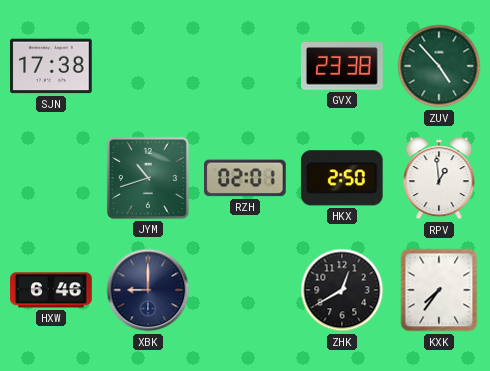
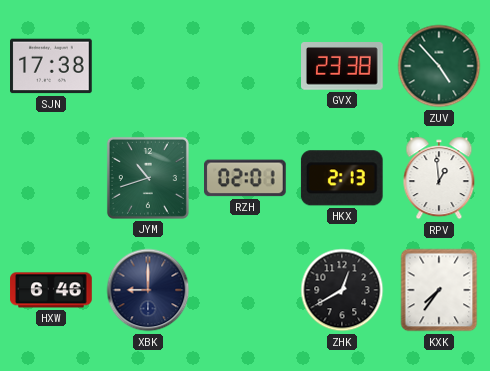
HKX: 2:50 -> 2:13 (342, 178)
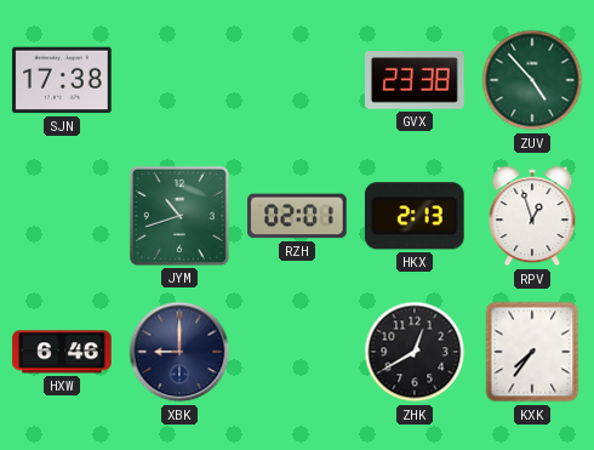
RPV: 12:59 -> 12:57 (532, 216)
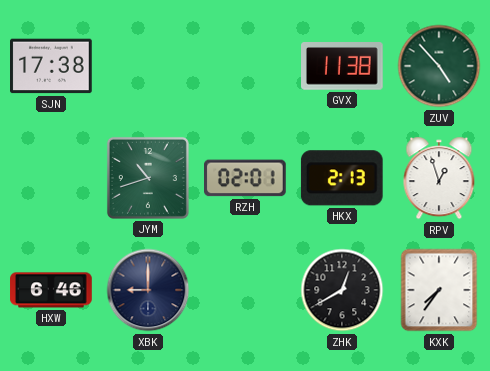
GVX: 23:38 -> 11:38 (343, 66)
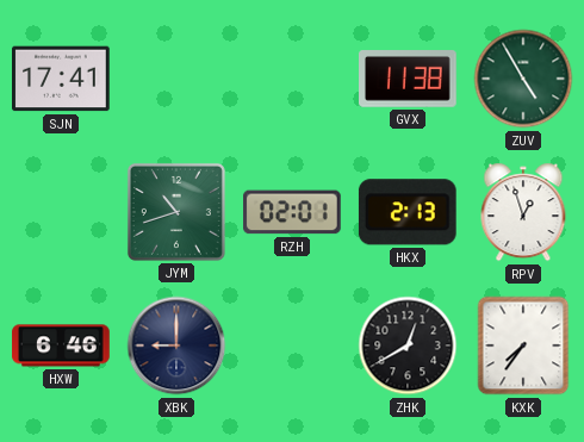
SJN: 17:38 -> 17:41 (61, 79)
ZUV: 4:53 -> 4:55 (523, 79)
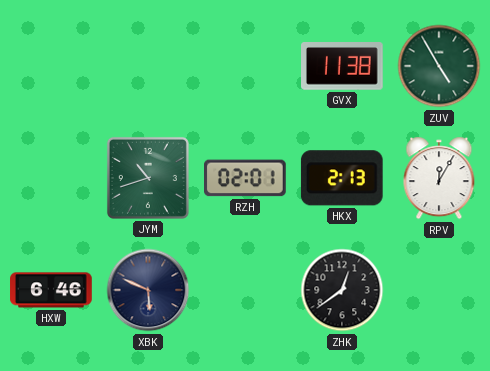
SJN: 17:41 -> none (61, 79)
RPV: 12:57 -> 12:05 (439, 178)
XBK: 9:00 -> 5:49 (148, 290)
ZHK: 12:40 -> 12:39 (342, 290)
KXK: 7:36 -> none (523, 345)
